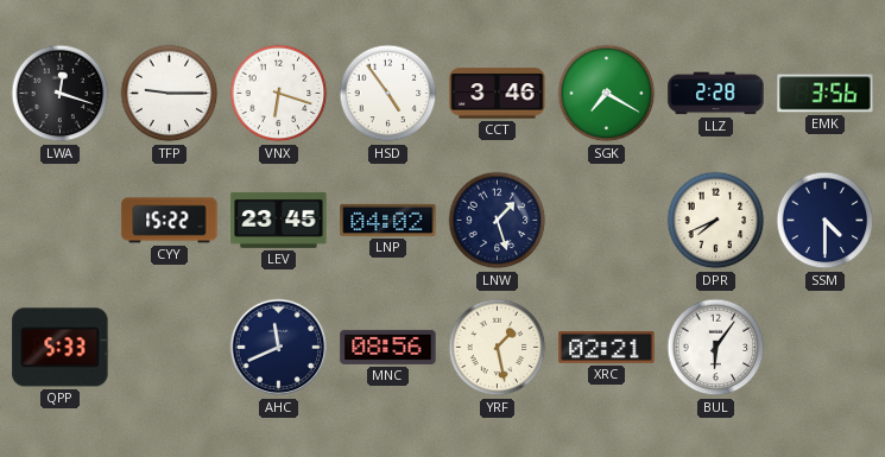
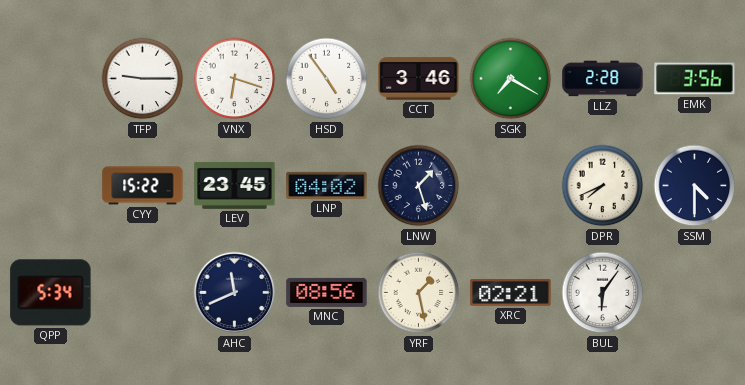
LWA: 12:18 -> none (61, 94)
QPP: 5:33 -> 5:34 (51, 293)
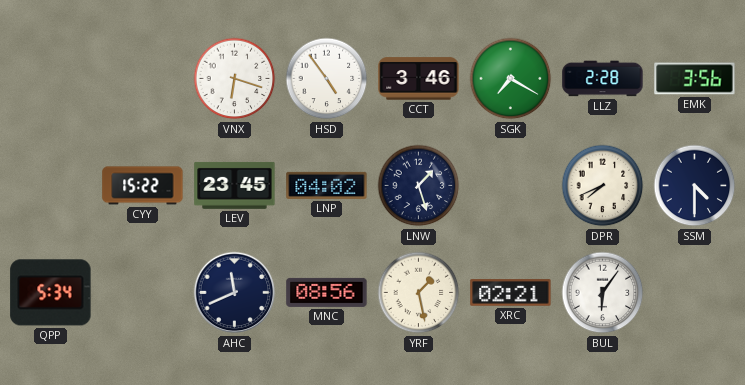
TFP: 9:15 -> none (143, 79)
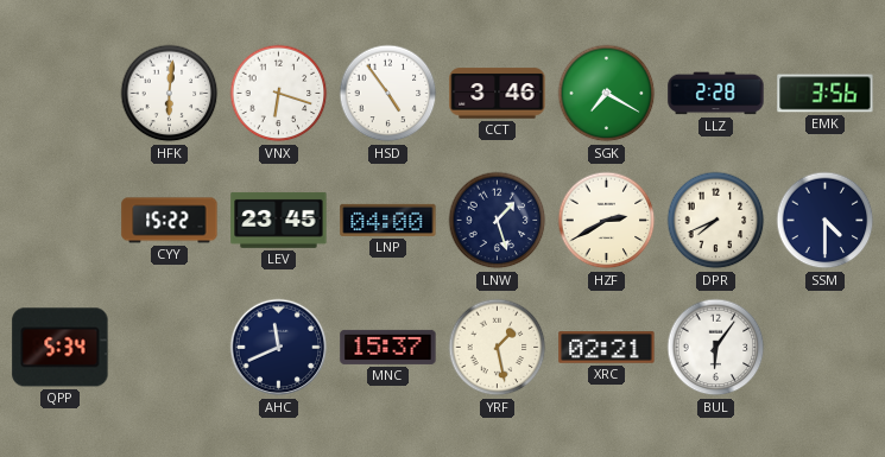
HFK: none -> 6:01 (170, 94)
LNP: 04:02 -> 04:00 (388, 220)
HZF: none -> 2:40 (607, 221)
MNC: 08:56 -> 15:37 (388, 347)
